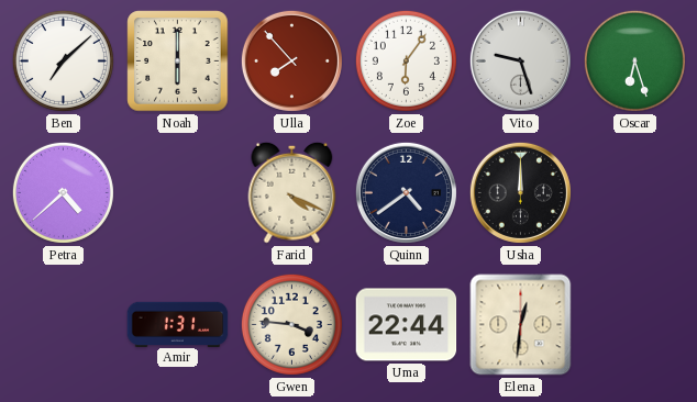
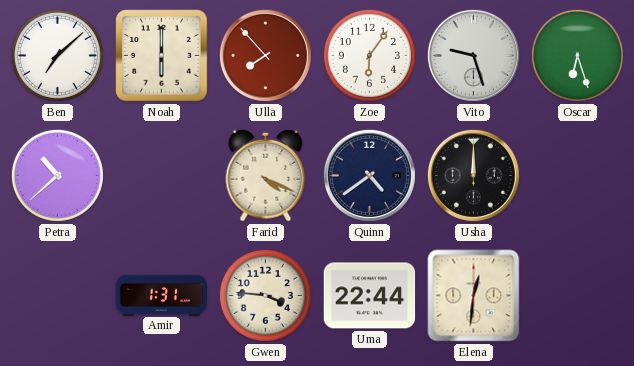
Petra: 4:38 -> 10:38 (57, 175)
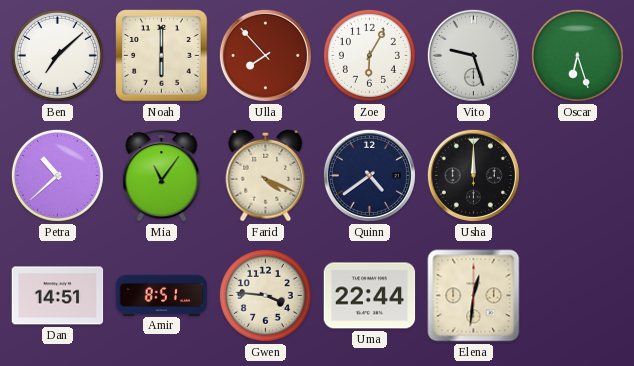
Zoe: 6:06 -> 6:05 (369, 55)
Mia: none -> 11:06 (162, 175)
Dan: none -> 14:51 (58, 296)
Amir: 1:31 -> 8:51 (162, 295)
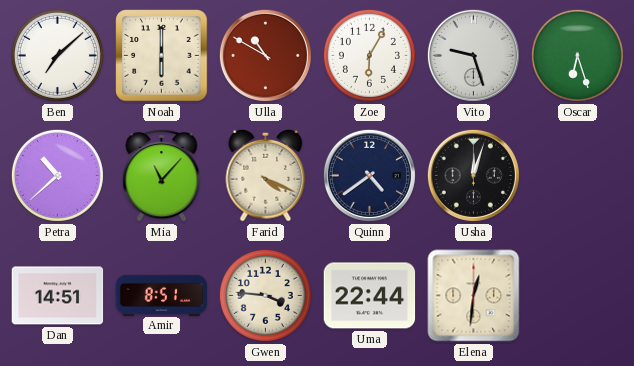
Ulla: 7:53 -> 10:50 (265, 55)
Mia: 11:06 -> 11:07 (162, 175)
Usha: 12:00 -> 12:03 (473, 175)
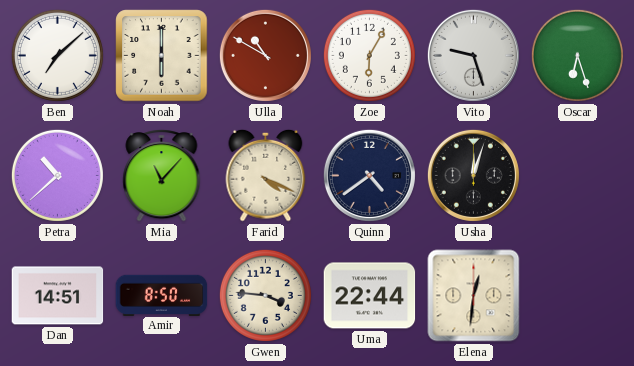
Amir: 8:51 -> 8:50 (162, 295)
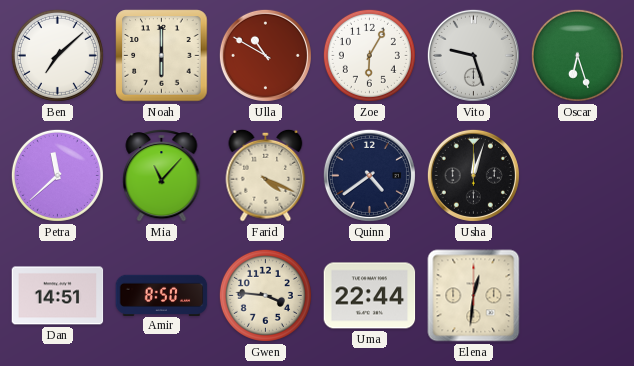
Petra: 10:38 -> 11:38 (57, 175)
